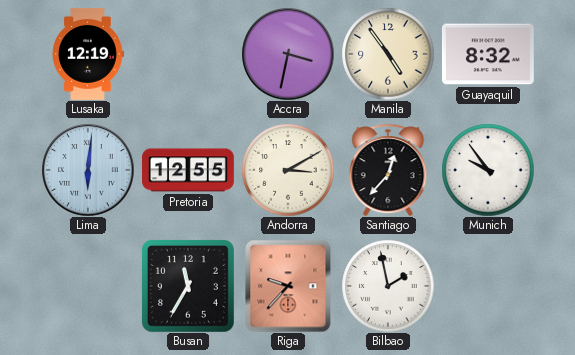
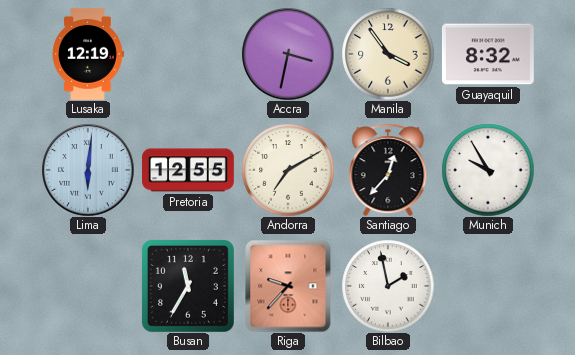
Manila: 4:54 -> 3:54 (388, 54)
Andorra: 3:10 -> 7:10 (288, 170)
Munich: 9:54 -> 9:55 (488, 170)
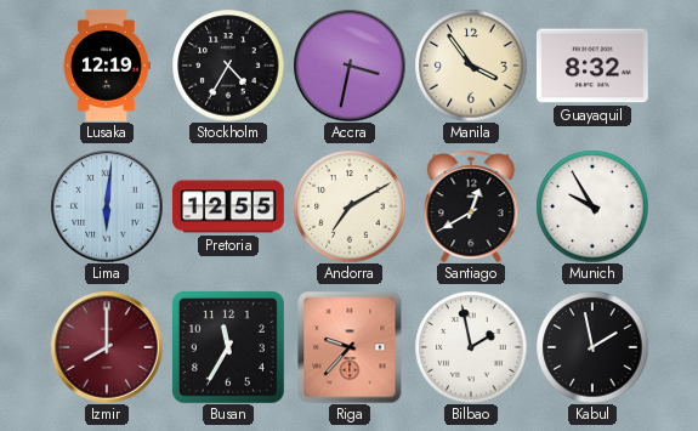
Stockholm: none -> 4:35 (228, 66)
Santiago: 12:37 -> 12:40 (471, 206)
Izmir: none -> 8:00 (107, 347)
Kabul: none -> 1:58 (592, 347)
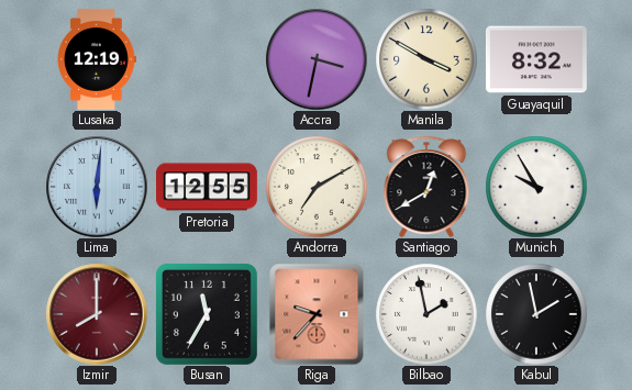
Stockholm: 4:35 -> none (228, 66)
Manila: 3:54 -> 3:50 (426, 59)
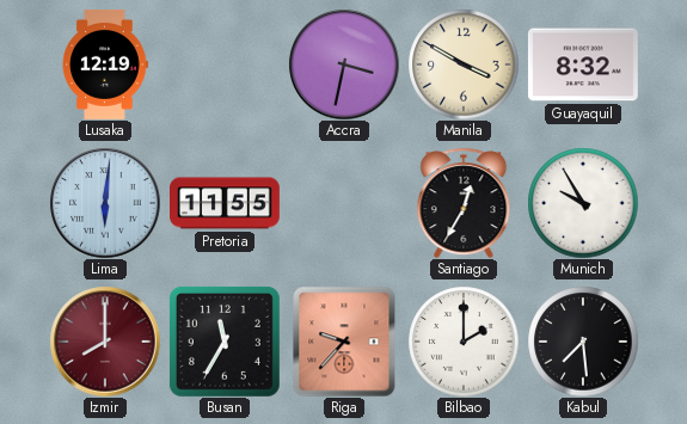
Pretoria: 12:55 -> 11:55 (226, 203)
Andorra: 7:10 -> none (317, 187)
Santiago: 12:40 -> 12:35 (464, 203)
Bilbao: 1:58 -> 2:00 (464, 342)
Kabul: 1:58 -> 7:29 (583, 342)
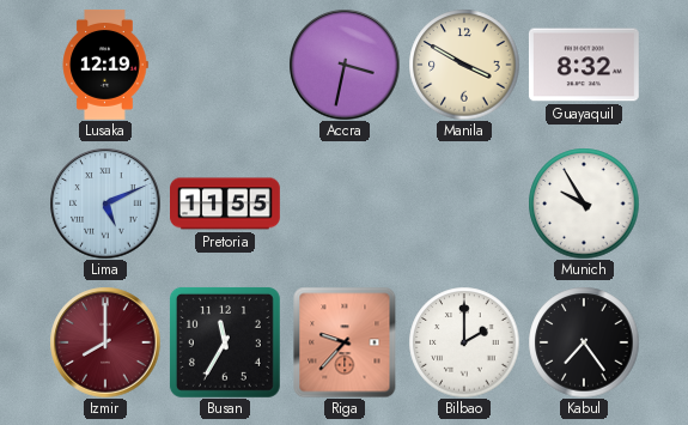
Lima: 6:01 -> 5:11 (105, 204)
Santiago: 12:35 -> none (464, 203)
Kabul: 7:29 -> 7:24 (584, 342)
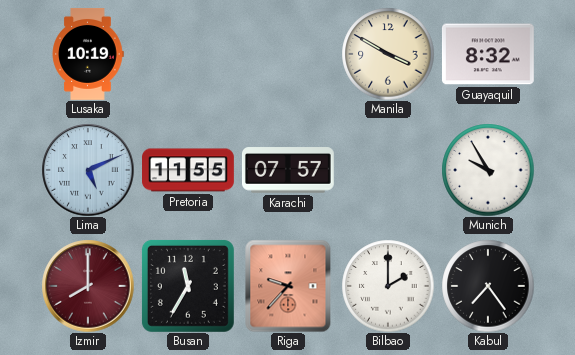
Lusaka: 12:19 -> 10:19 (88, 55)
Accra: 3:32 -> none (345, 65)
Karachi: none -> 07:57 (288, 170)
